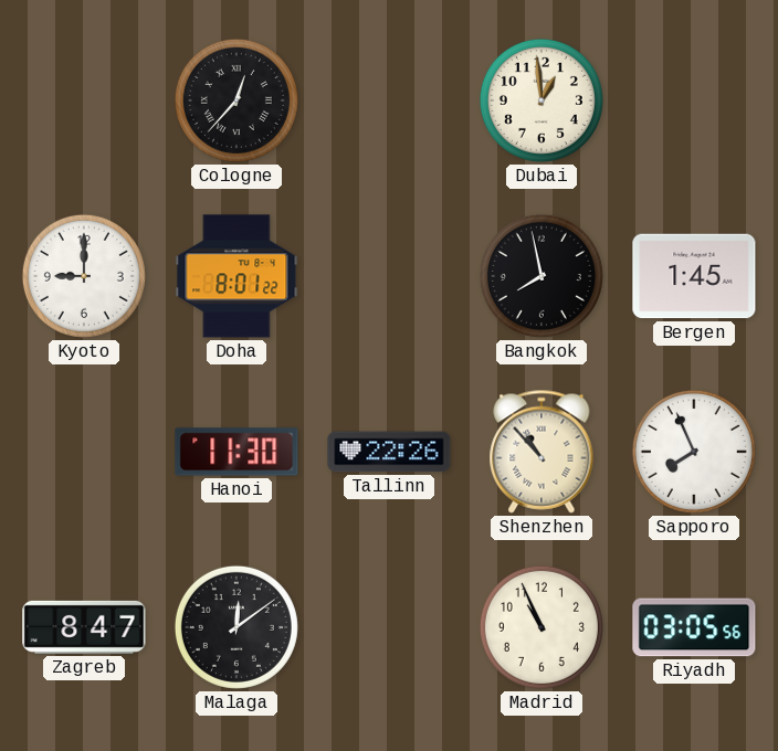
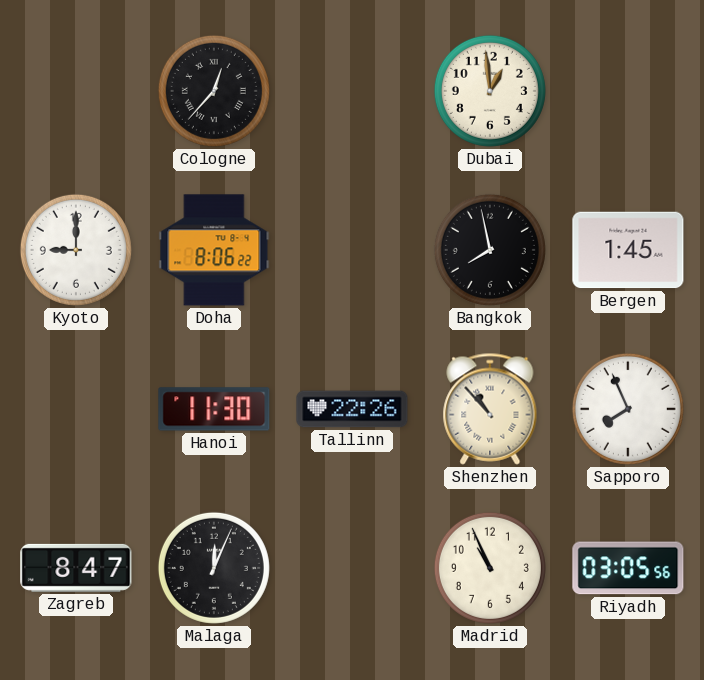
Doha: 8:01 -> 8:06 (214, 250)
Malaga: 12:09 -> 12:04 (214, 568)
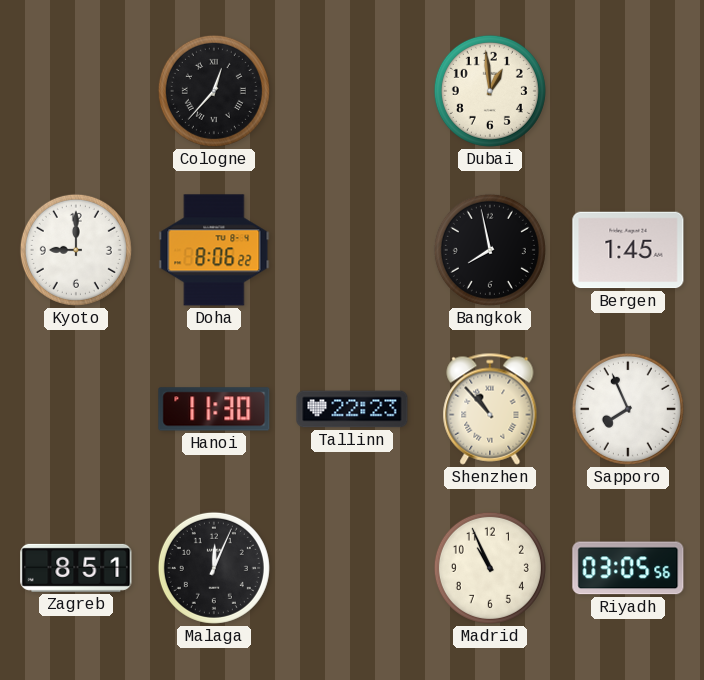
Tallinn: 22:26 -> 22:23 (352, 409)
Zagreb: 8:47 -> 8:51 (76, 568)
